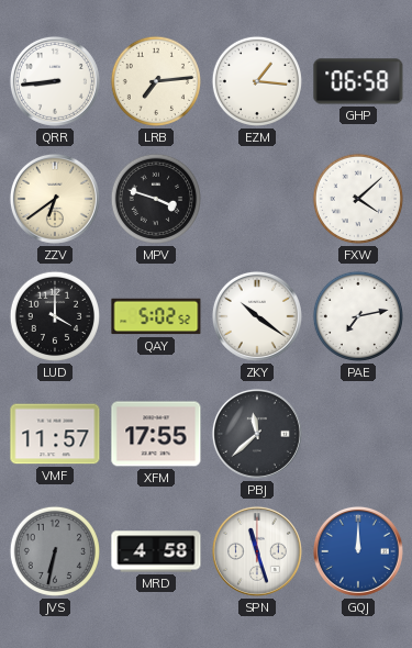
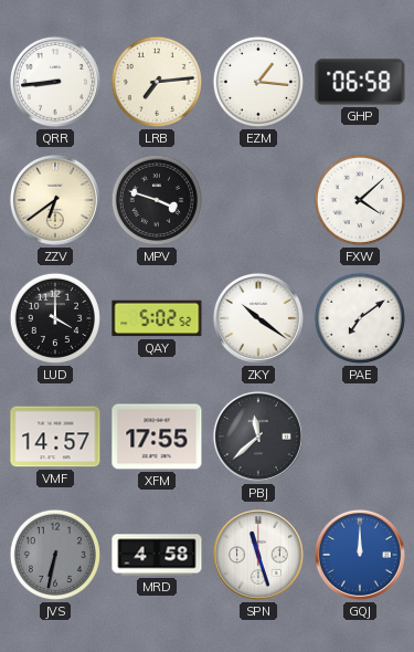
PAE: 7:13 -> 7:09 (360, 318)
VMF: 11:57 -> 14:57 (55, 437)
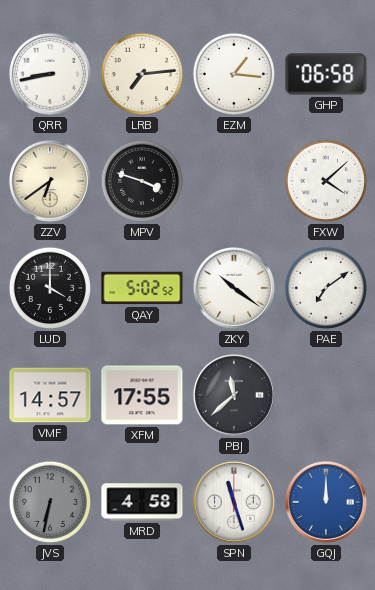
QRR: 8:44 -> 8:43 (50, 74)
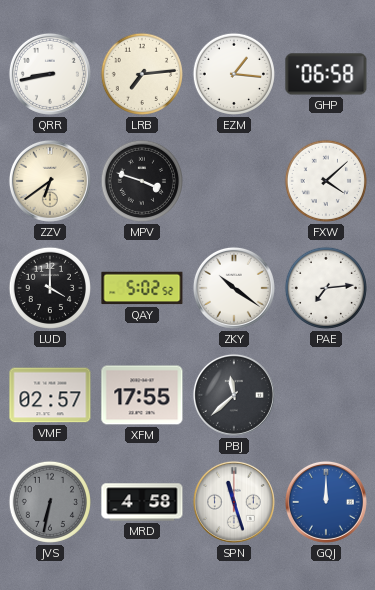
PAE: 7:09 -> 7:14 (326, 288)
VMF: 14:57 -> 02:57 (50, 395)
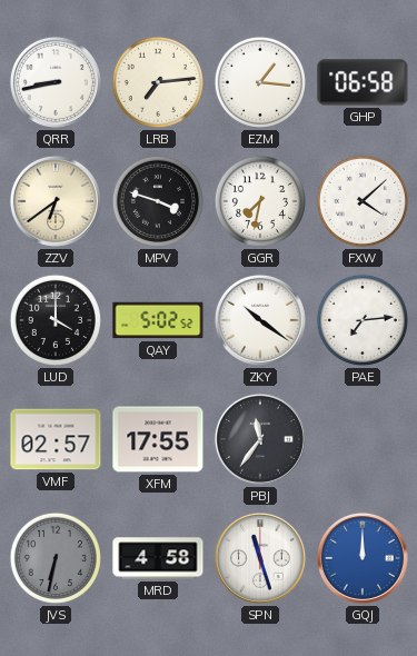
GGR: none -> 7:32 (260, 201)
PBJ: 11:38 -> 11:36 (260, 439)
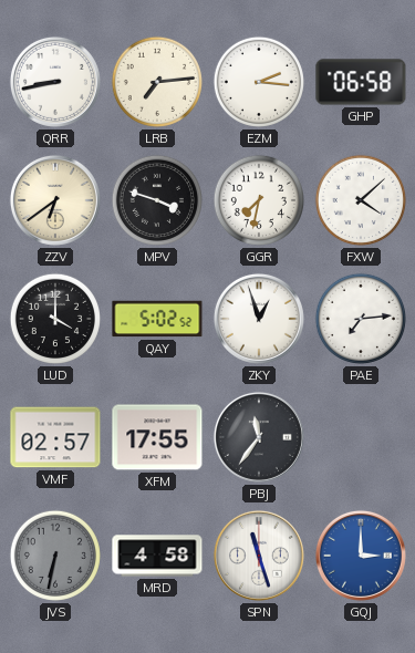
EZM: 1:16 -> 2:16 (259, 82)
ZKY: 10:21 -> 12:57 (259, 319)
GQJ: 12:00 -> 3:00 (361, 556)
